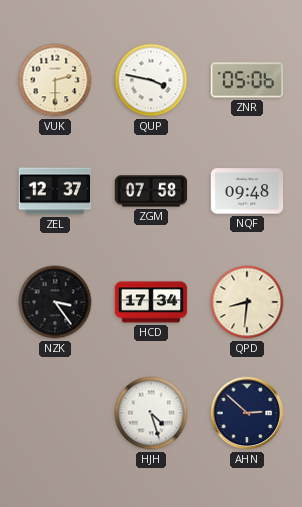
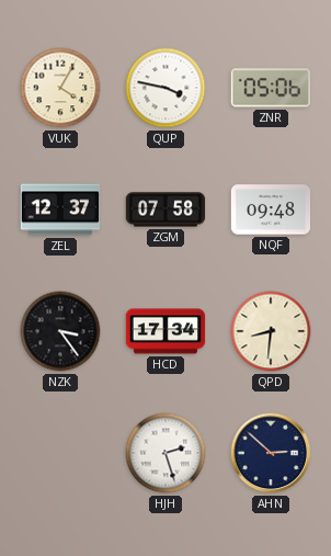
VUK: 2:30 -> 4:05 (60, 88)
HJH: 4:27 -> 2:27 (165, 453)
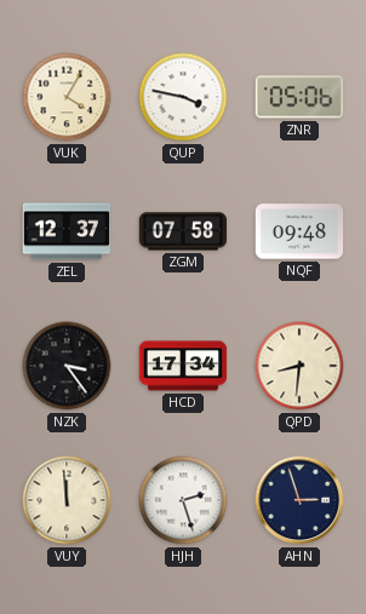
VUY: none -> 11:59 (67, 500)
AHN: 2:52 -> 2:57 (299, 500)
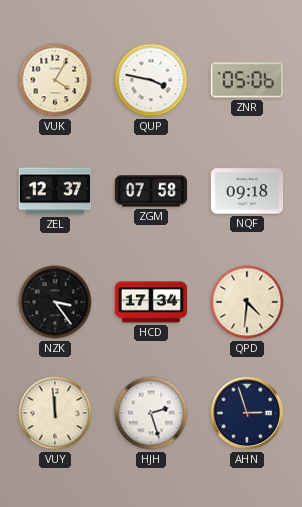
NQF: 09:48 -> 09:18 (247, 191)
QPD: 8:31 -> 4:31 (247, 302)
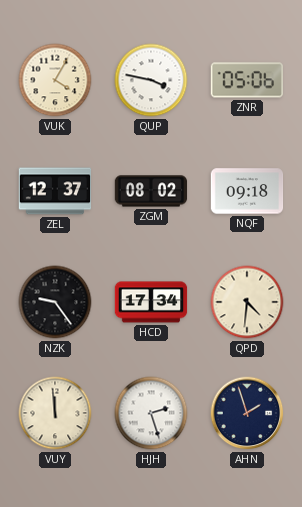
ZGM: 07:58 -> 08:02 (151, 191)
NZK: 3:24 -> 9:24 (55, 302)
AHN: 2:57 -> 1:57 (247, 413)
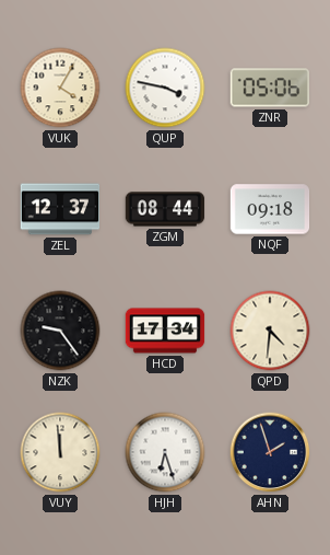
ZGM: 08:02 -> 08:44 (165, 209)
HJH: 2:27 -> 6:27 (165, 452)
